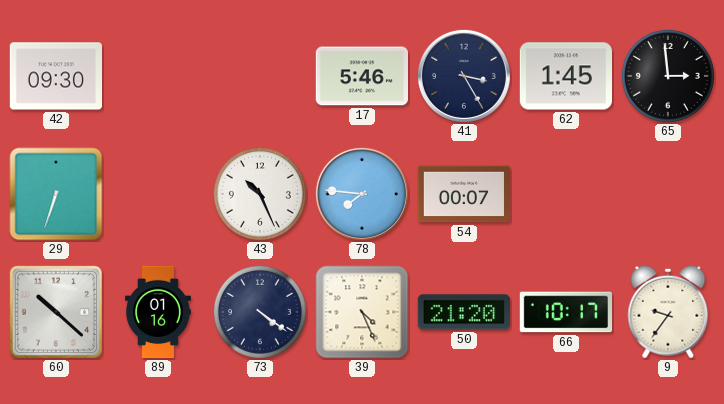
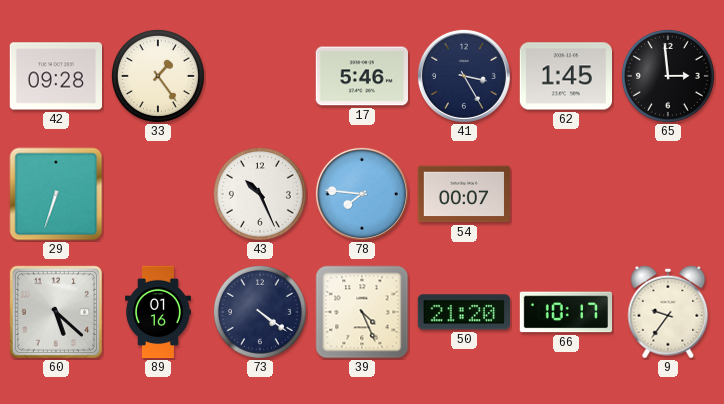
42: 09:30 -> 09:28 (55, 76)
33: none -> 1:24 (158, 76)
60: 10:22 -> 5:22 (56, 312)
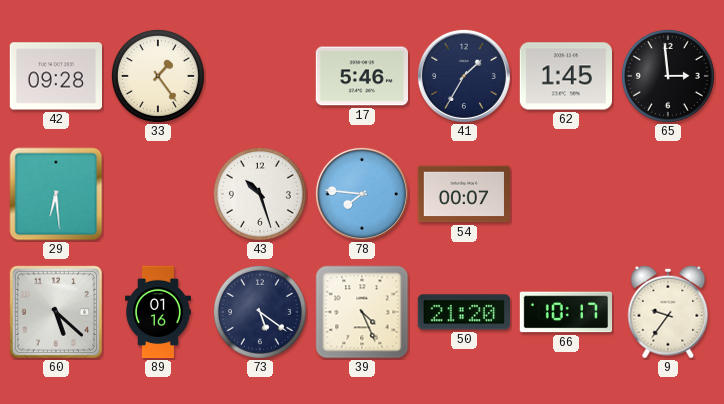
41: 3:25 -> 1:35 (464, 76)
29: 6:33 -> 6:29 (56, 194)
43: 10:26 -> 10:27 (260, 194)
73: 4:21 -> 5:21 (260, 312)
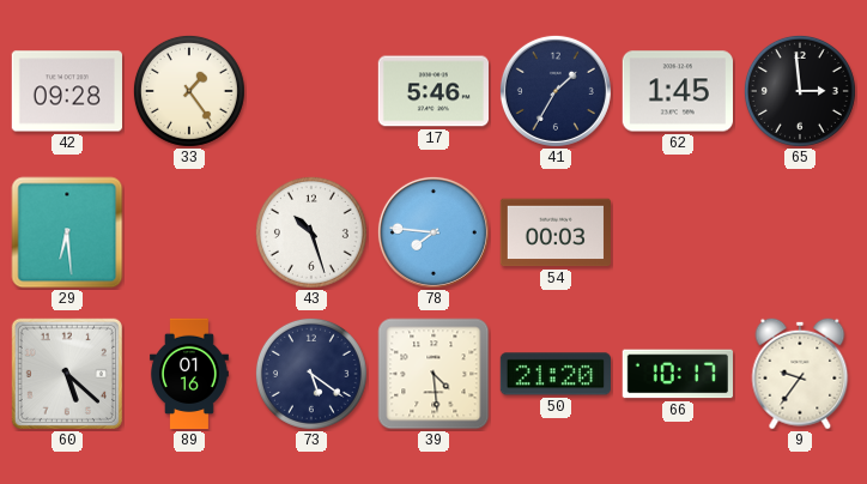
54: 00:07 -> 00:03 (554, 232)
39: 4:26 -> 4:29 (433, 374)
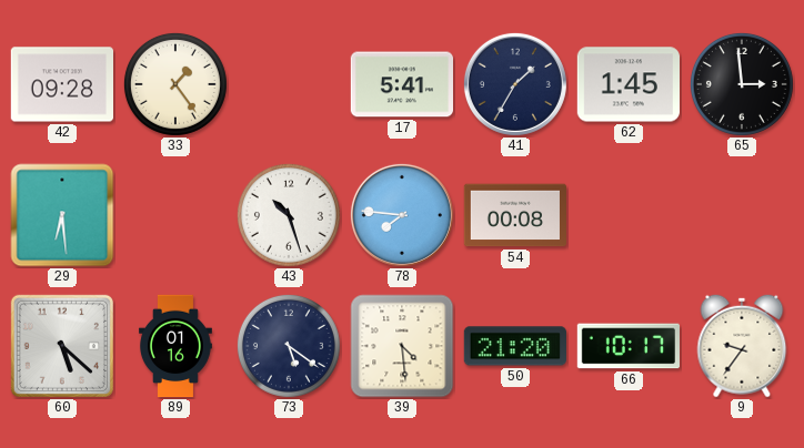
17: 5:46 -> 5:41 (401, 84)
54: 00:03 -> 00:08 (514, 215)
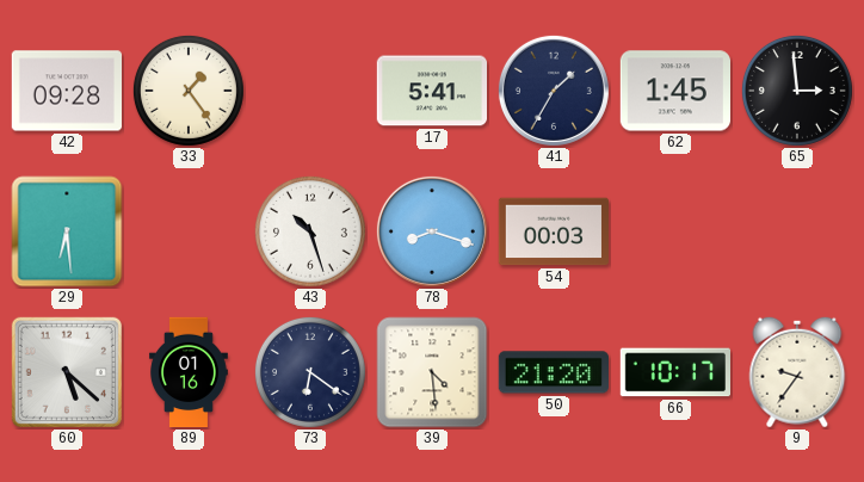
78: 7:46 -> 8:18 (432, 231)
54: 00:08 -> 00:03 (553, 231)
73: 5:21 -> 6:21 (310, 372)
